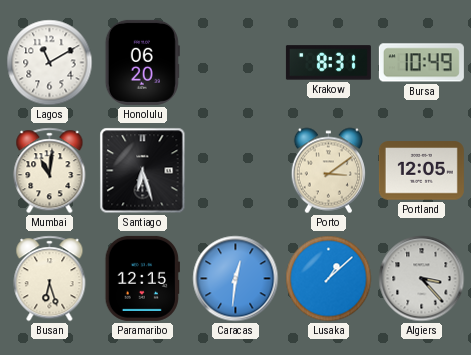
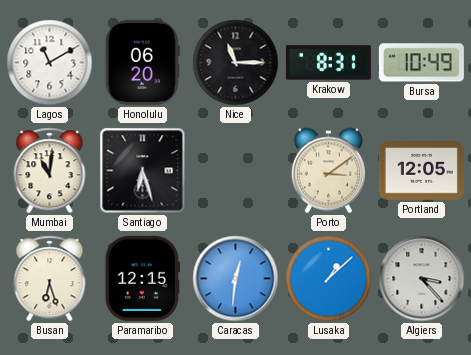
Nice: none -> 11:15 (236, 63)
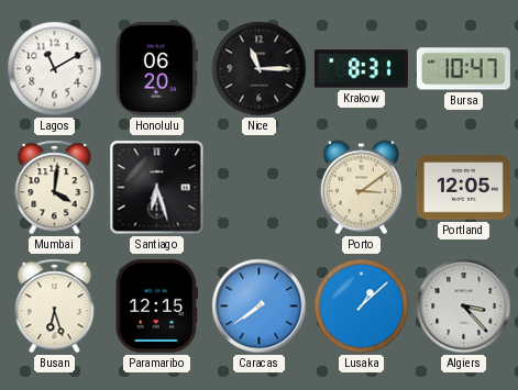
Bursa: 10:49 -> 10:47 (463, 69)
Mumbai: 11:01 -> 4:01 (55, 188)
Caracas: 12:31 -> 7:39 (260, 307)
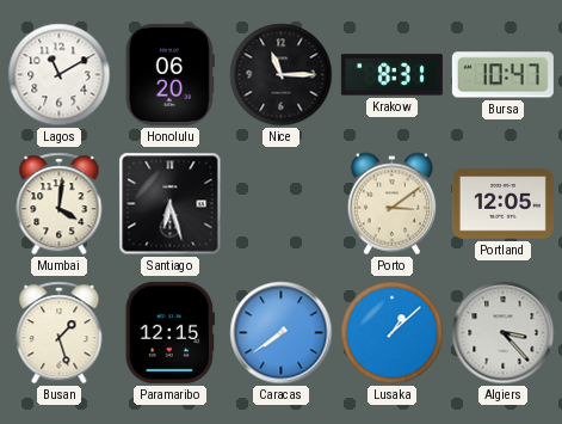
Busan: 6:27 -> 1:27 (60, 333)
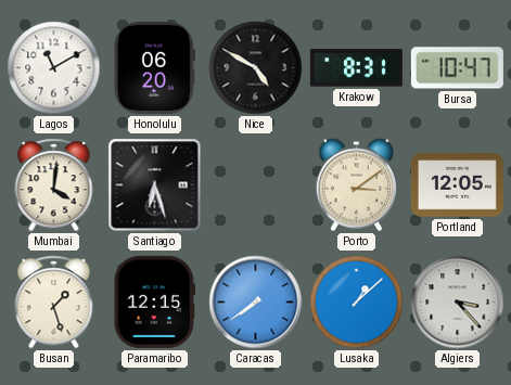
Nice: 11:15 -> 4:50 (256, 68)
